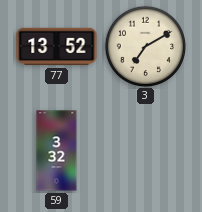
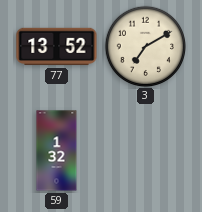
59: 3:32 -> 1:32 (57, 151)
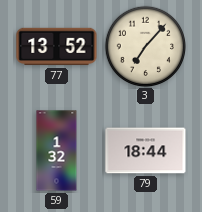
3: 7:10 -> 7:07 (145, 46)
79: none -> 18:44 (146, 151)
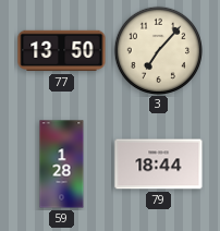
77: 13:52 -> 13:50 (62, 51)
59: 1:32 -> 1:28 (62, 165)
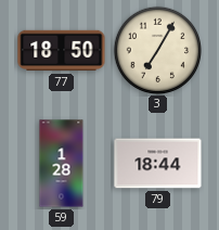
77: 13:50 -> 18:50 (62, 51)
3: 7:07 -> 7:05 (157, 50)
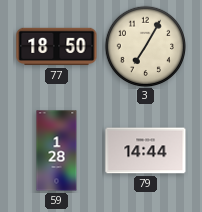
79: 18:44 -> 14:44 (146, 151)
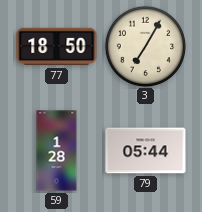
79: 14:44 -> 05:44 (146, 151)
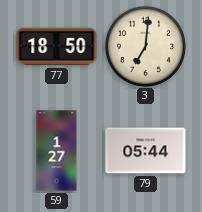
3: 7:05 -> 7:01 (145, 46)
59: 1:28 -> 1:27 (57, 151)
